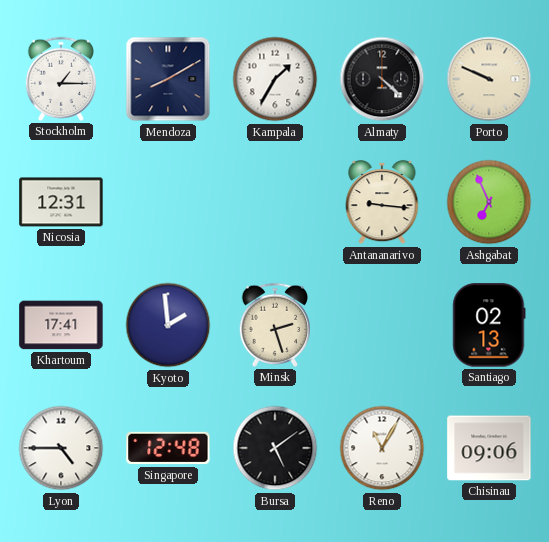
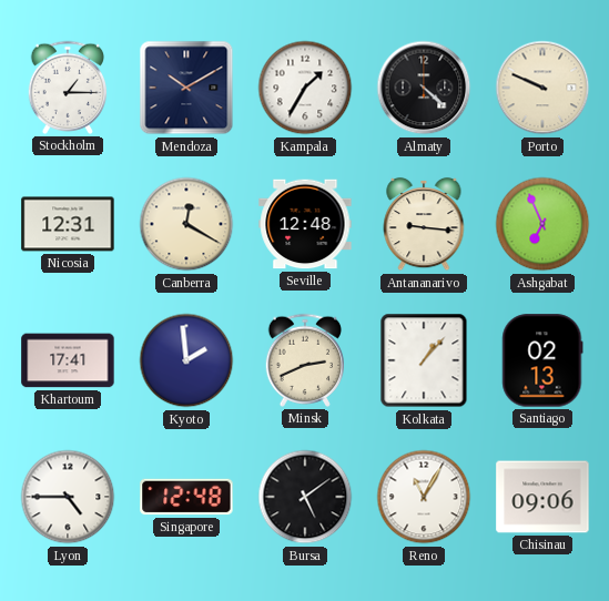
Mendoza: 8:10 -> 10:10 (186, 88)
Canberra: none -> 12:20 (186, 224)
Seville: none -> 12:48 (305, 224)
Minsk: 2:27 -> 2:41 (304, 360)
Kolkata: none -> 1:07 (424, 360)
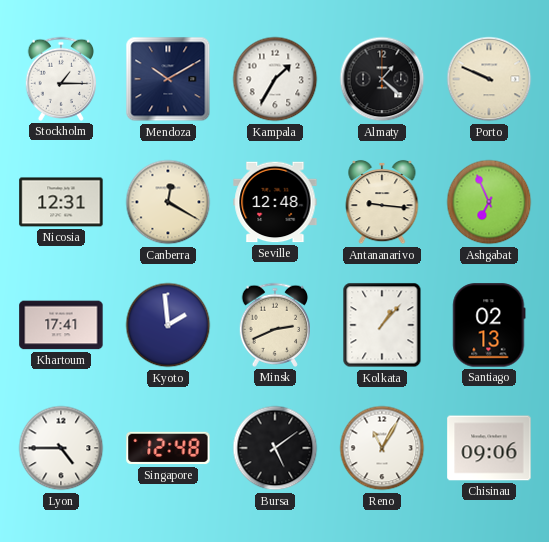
Almaty: 4:22 -> 1:22 (382, 79)
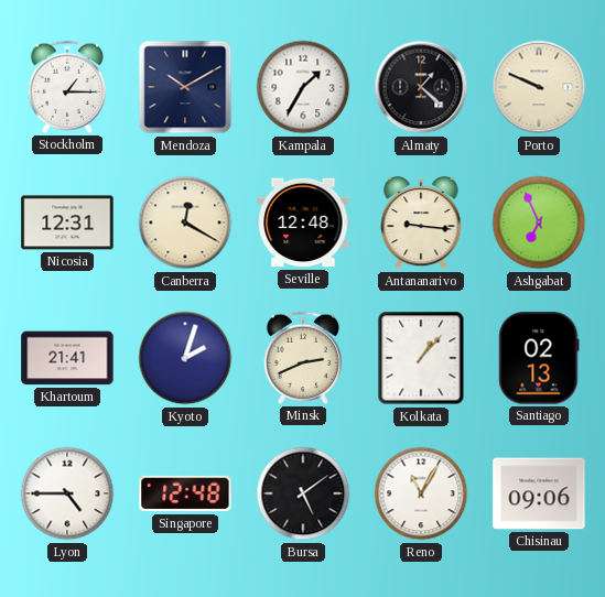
Khartoum: 17:41 -> 21:41 (67, 358)
Kyoto: 1:59 -> 2:03 (185, 358)
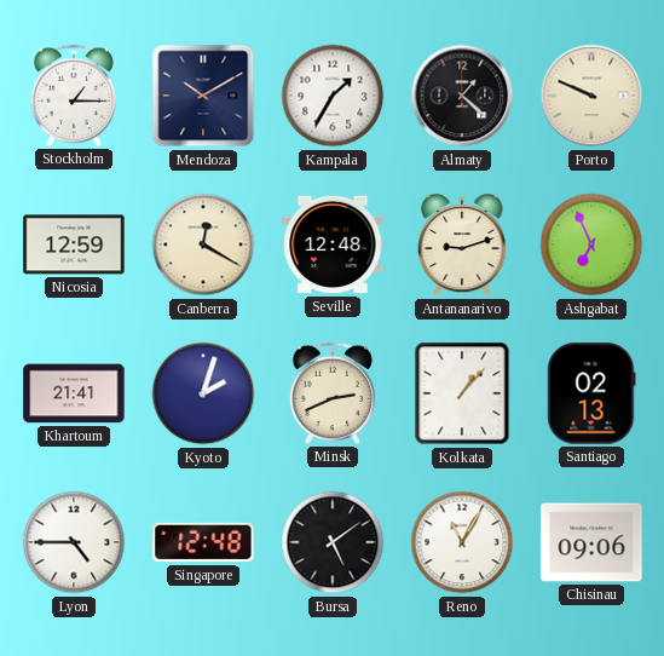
Nicosia: 12:31 -> 12:59 (74, 244)
Antananarivo: 9:16 -> 9:12 (462, 244)
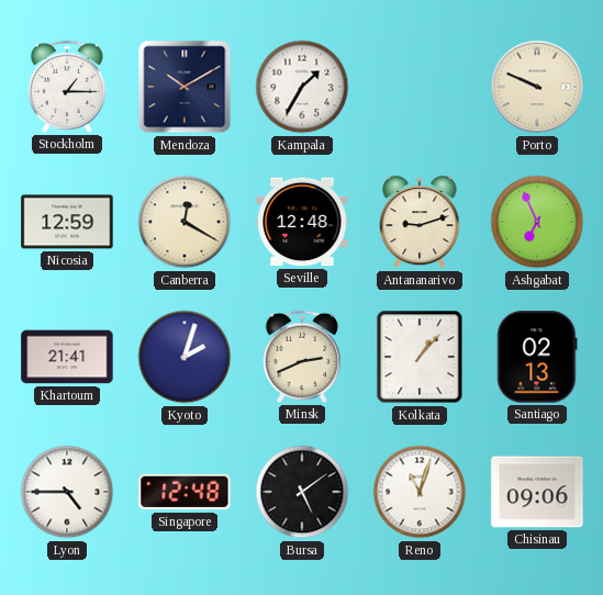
Almaty: 1:22 -> none (462, 96)
Reno: 11:05 -> 11:03 (420, 492)
